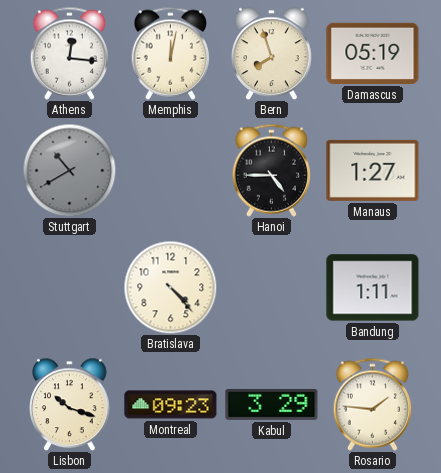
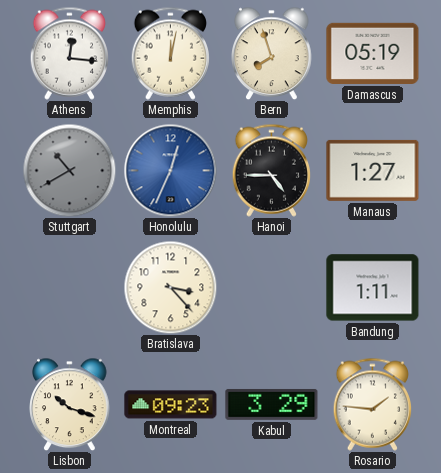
Honolulu: none -> 12:34 (170, 170)
Bratislava: 4:23 -> 3:23 (170, 287)
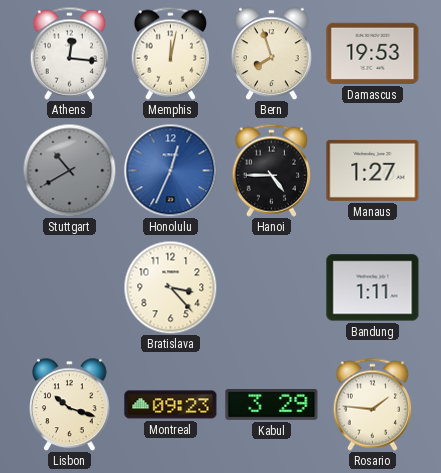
Damascus: 05:19 -> 19:53 (373, 53)
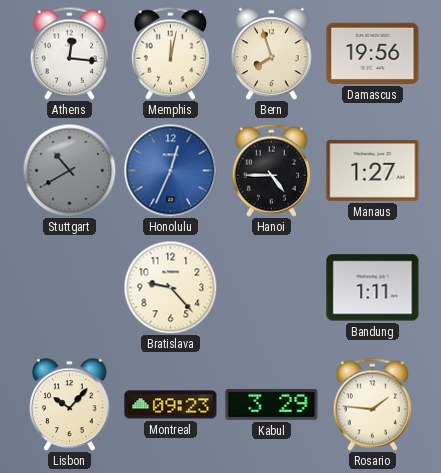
Damascus: 19:53 -> 19:56 (373, 53)
Bratislava: 3:23 -> 9:23 (170, 287)
Lisbon: 10:18 -> 10:07 (70, 404)
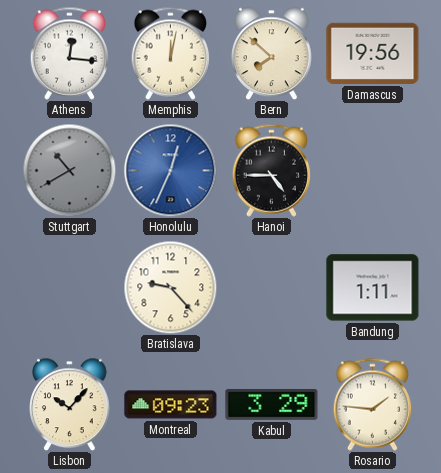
Bern: 7:57 -> 7:52 (272, 53)
Manaus: 1:27 -> none (373, 170)
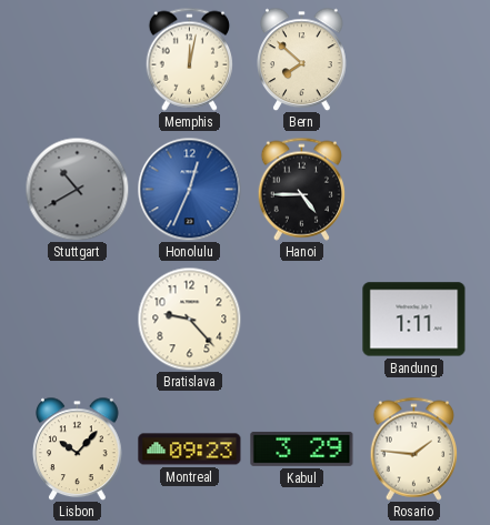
Athens: 12:16 -> none (69, 53)
Damascus: 19:56 -> none (373, 53)
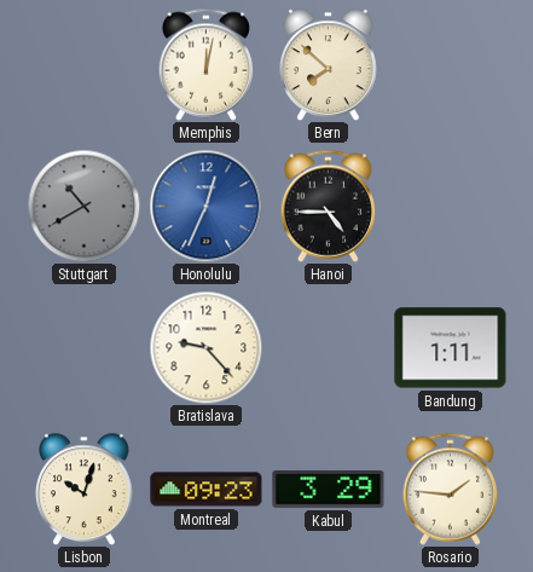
Lisbon: 10:07 -> 10:03 (85, 489)
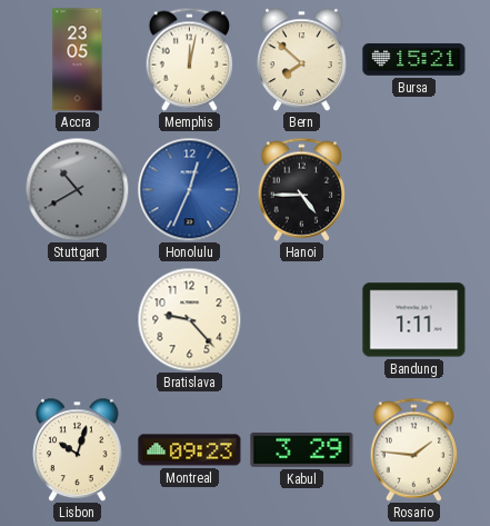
Accra: none -> 23:05 (78, 60)
Bursa: none -> 15:21 (414, 60)
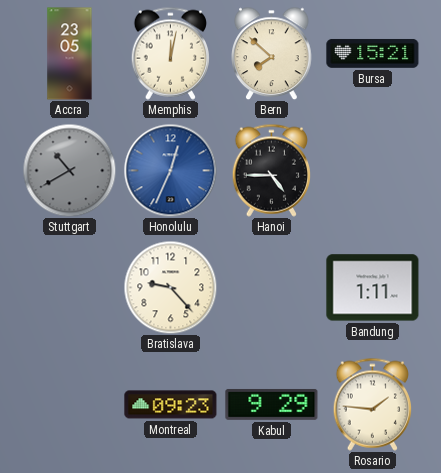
Lisbon: 10:03 -> none (78, 449)
Kabul: 3:29 -> 9:29 (272, 404)
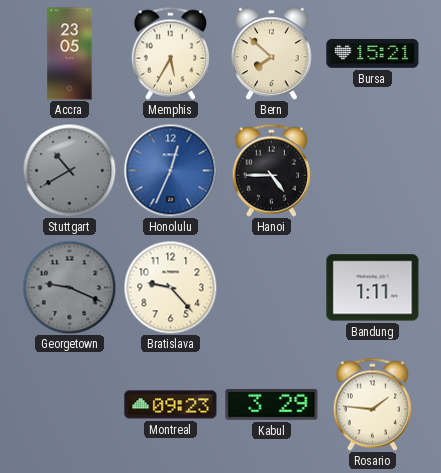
Memphis: 12:02 -> 5:35 (170, 53)
Georgetown: none -> 9:19 (69, 287)
Kabul: 9:29 -> 3:29 (272, 404)
